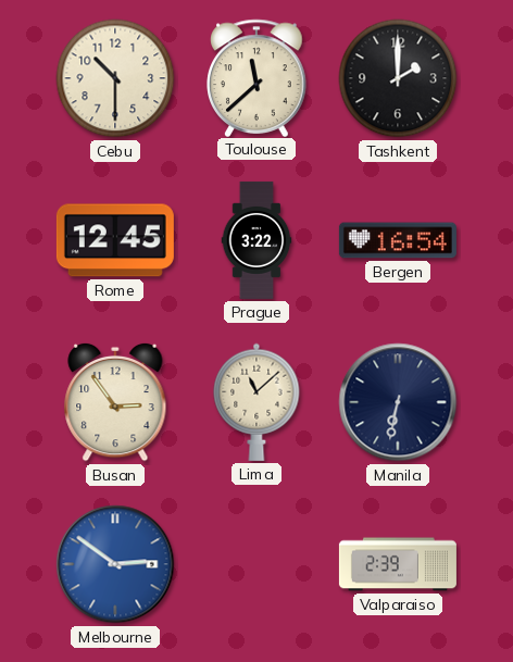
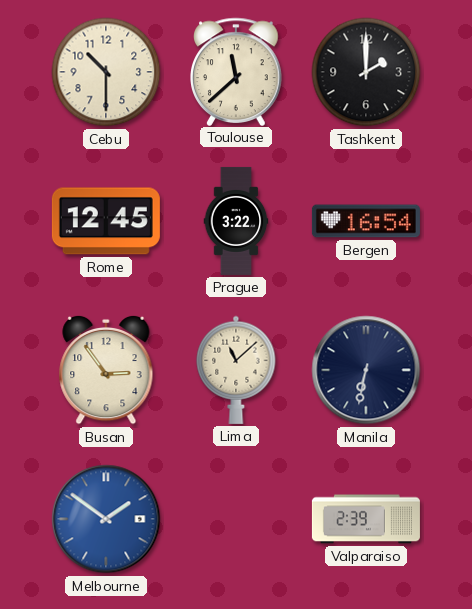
Melbourne: 2:51 -> 1:51 (106, 519)
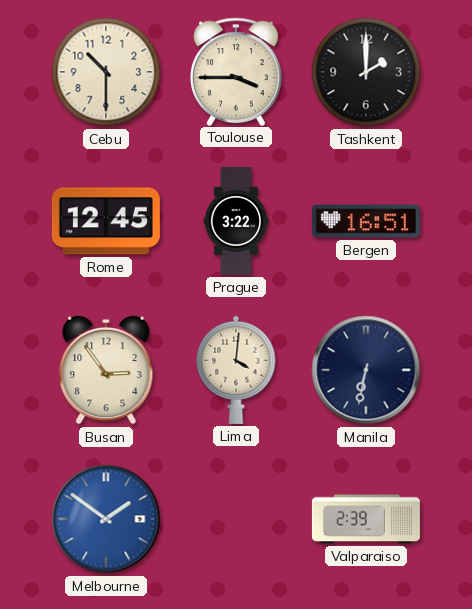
Toulouse: 11:38 -> 3:45 (236, 71)
Bergen: 16:54 -> 16:51 (366, 221)
Lima: 11:08 -> 4:01 (236, 370)
